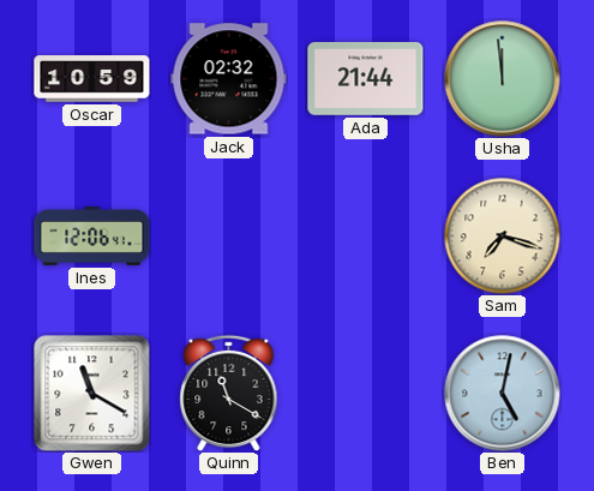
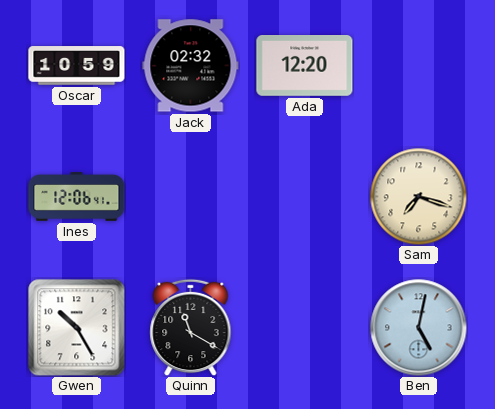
Ada: 21:44 -> 12:20 (305, 66)
Usha: 11:59 -> none (503, 79)
Gwen: 11:20 -> 10:25 (77, 328)
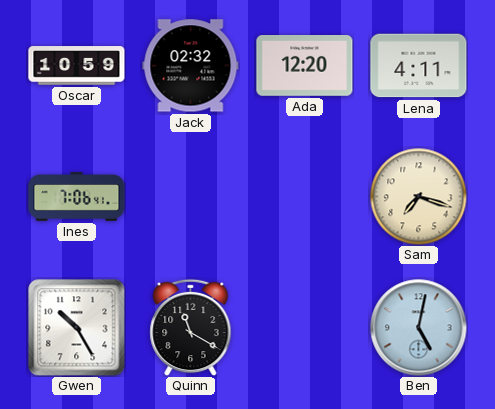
Lena: none -> 4:11 (419, 66)
Ines: 12:06 -> 7:06 (77, 197)
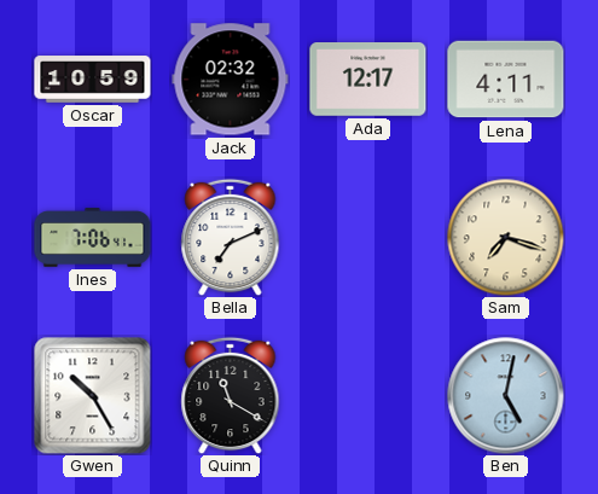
Ada: 12:20 -> 12:17 (368, 80)
Bella: none -> 7:11 (231, 237)
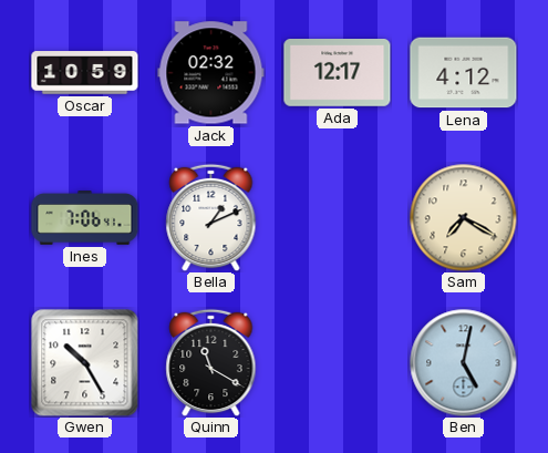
Lena: 4:11 -> 4:12 (464, 73)
Bella: 7:11 -> 1:11 (211, 217)
Sam: 7:18 -> 7:20 (463, 217)
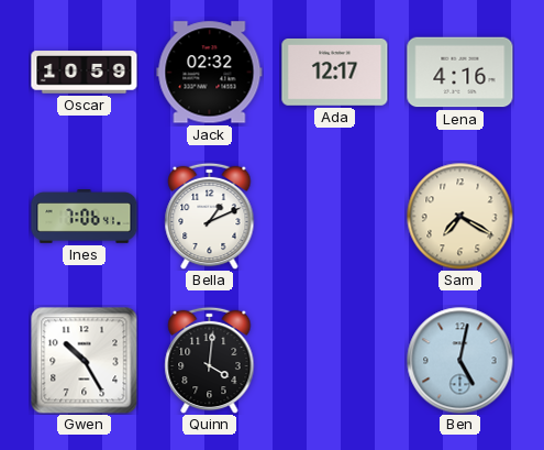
Lena: 4:12 -> 4:16 (460, 73)
Quinn: 11:20 -> 4:01 (210, 360)
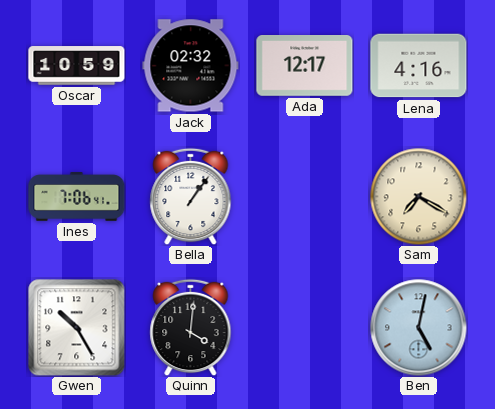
Bella: 1:11 -> 1:06 (191, 196)
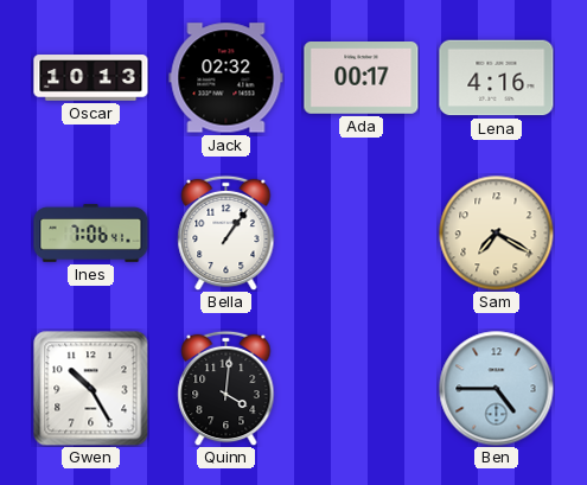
Oscar: 10:59 -> 10:13 (91, 78)
Ada: 12:17 -> 00:17 (362, 78)
Ben: 5:02 -> 4:45 (497, 389)
